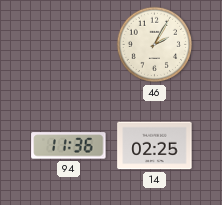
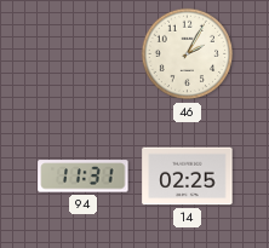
94: 11:36 -> 11:31 (84, 177)
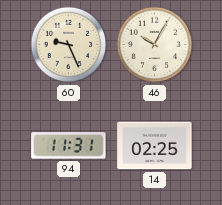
60: none -> 9:26 (69, 45)
46: 2:05 -> 10:05 (155, 45)
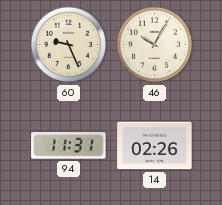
14: 02:25 -> 02:26 (155, 146)
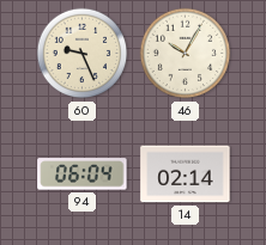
94: 11:31 -> 06:04 (83, 174)
14: 02:26 -> 02:14 (186, 174)
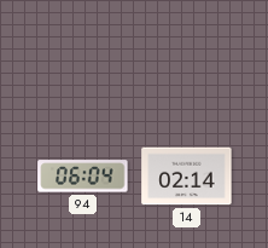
60: 9:26 -> none (83, 54)
46: 10:05 -> none (186, 54)
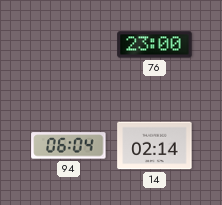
76: none -> 23:00 (155, 45)
